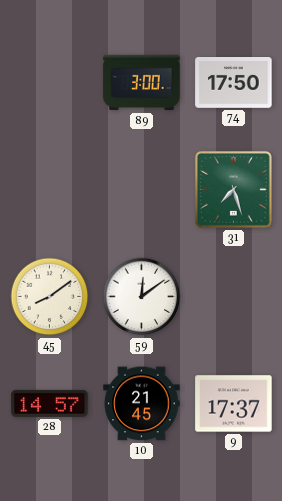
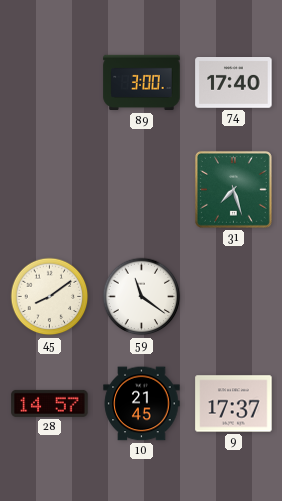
74: 17:50 -> 17:40 (234, 83)
59: 12:09 -> 11:21 (142, 297)
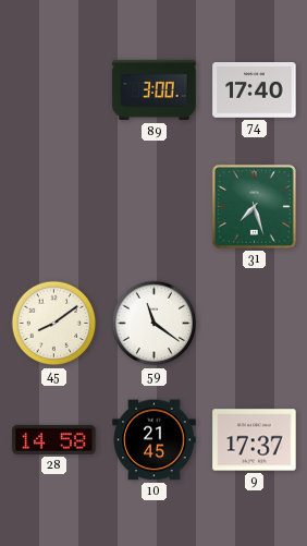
28: 14:57 -> 14:58 (54, 439)
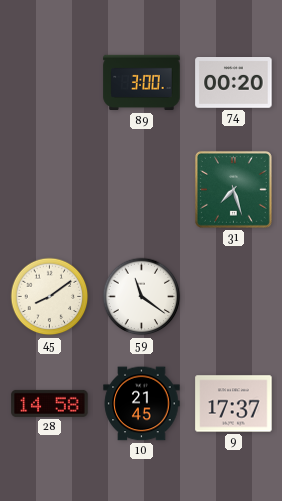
74: 17:40 -> 00:20 (234, 83)
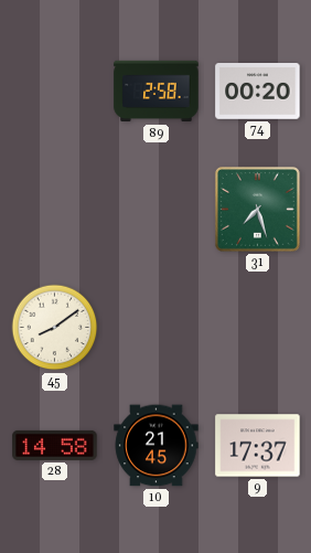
89: 3:00 -> 2:58 (157, 92)
59: 11:21 -> none (142, 297)
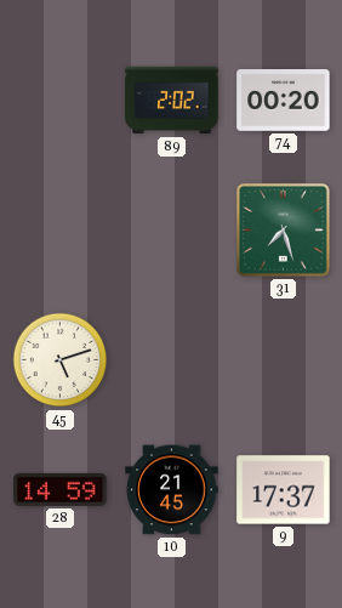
89: 2:58 -> 2:02 (172, 101)
45: 8:09 -> 5:12 (61, 360)
28: 14:58 -> 14:59 (61, 489)
